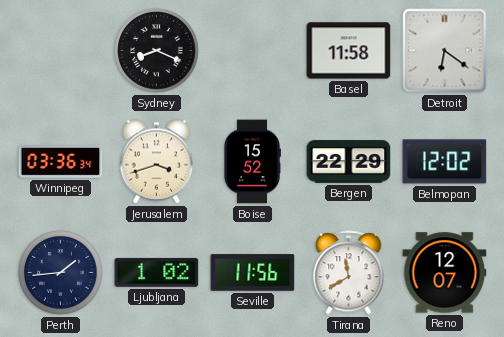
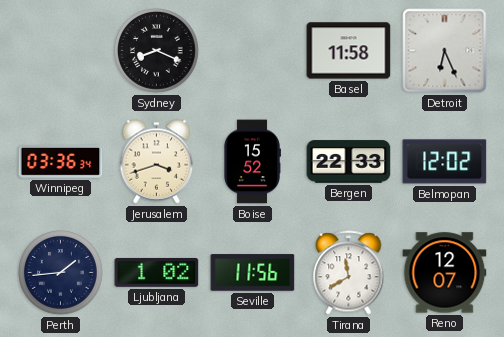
Detroit: 6:21 -> 6:26 (445, 51)
Bergen: 22:29 -> 22:33 (349, 162)
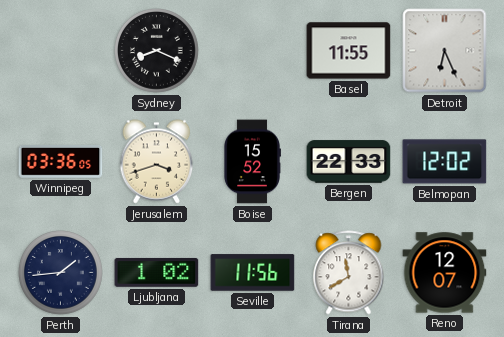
Basel: 11:58 -> 11:55 (349, 51)
Winnipeg: 03:36:34 -> 03:36:05 (61, 162)
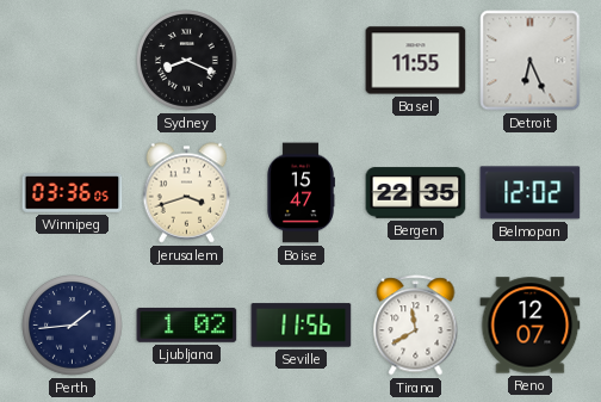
Boise: 15:52 -> 15:47 (300, 193)
Bergen: 22:33 -> 22:35 (416, 193)
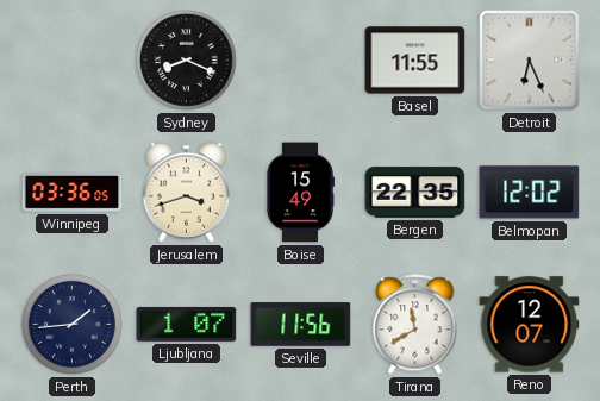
Boise: 15:47 -> 15:49 (300, 193)
Ljubljana: 1:02 -> 1:07 (187, 325)
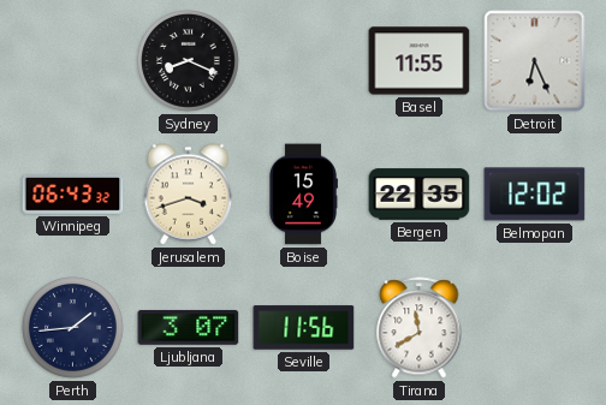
Winnipeg: 03:36 -> 06:43 (73, 195)
Ljubljana: 1:07 -> 3:07 (189, 328)
Reno: 12:07 -> none (530, 325)
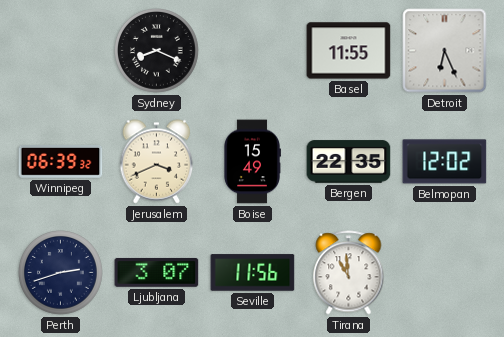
Winnipeg: 06:43 -> 06:39 (61, 162)
Jerusalem: 3:42 -> 3:41 (157, 162)
Perth: 1:44 -> 2:42 (61, 273)
Tirana: 11:40 -> 10:59 (349, 273)
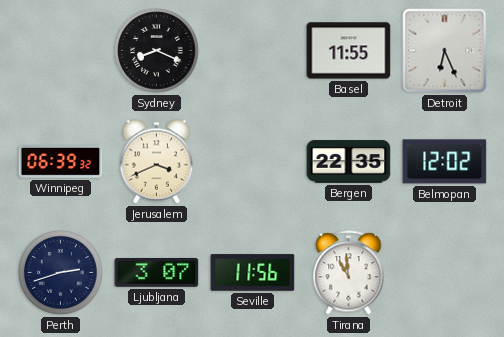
Boise: 15:49 -> none (252, 162)
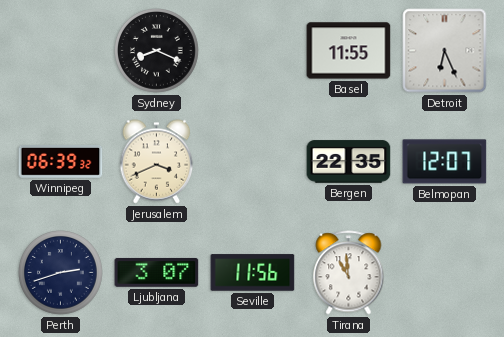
Belmopan: 12:02 -> 12:07 (445, 162)
